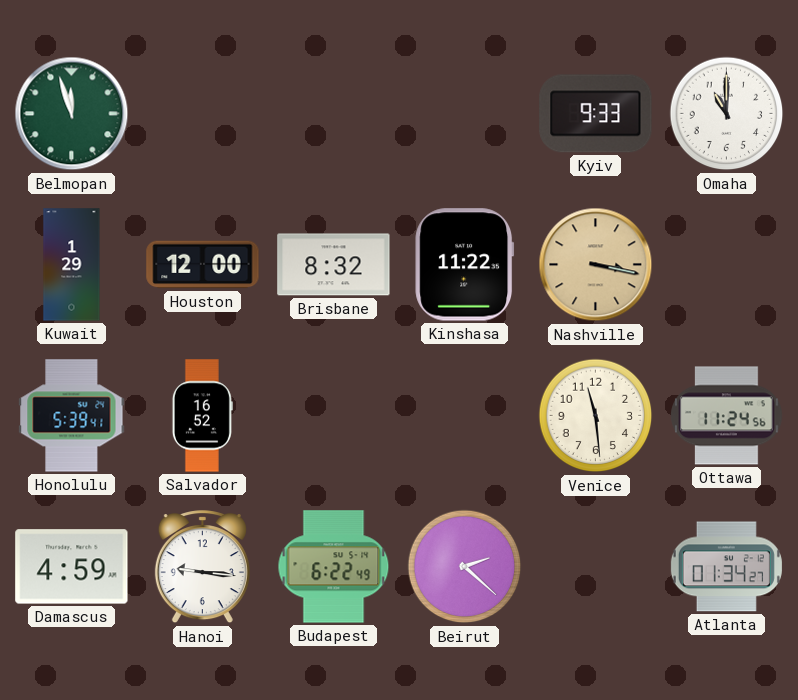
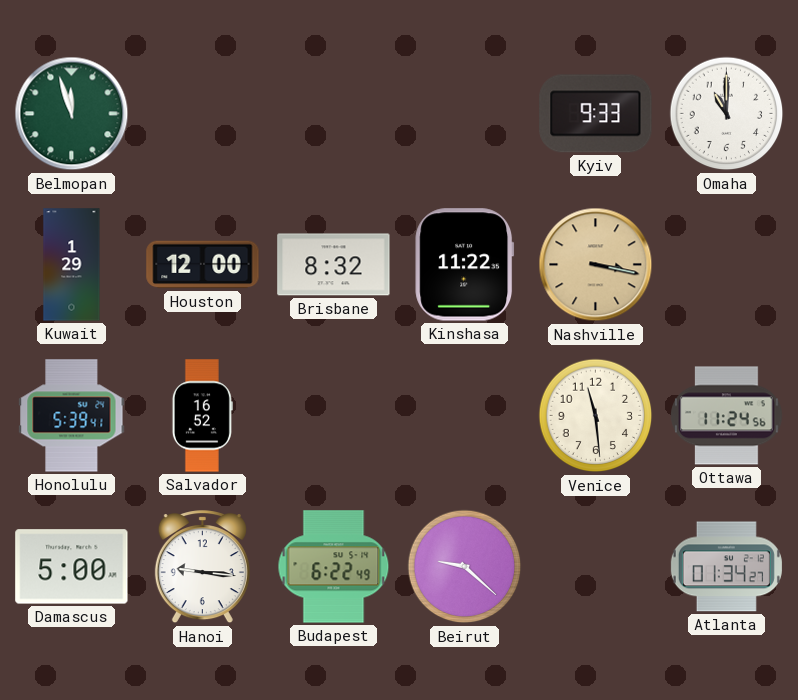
Damascus: 4:59 -> 5:00 (72, 567)
Beirut: 2:22 -> 9:22 (465, 567)
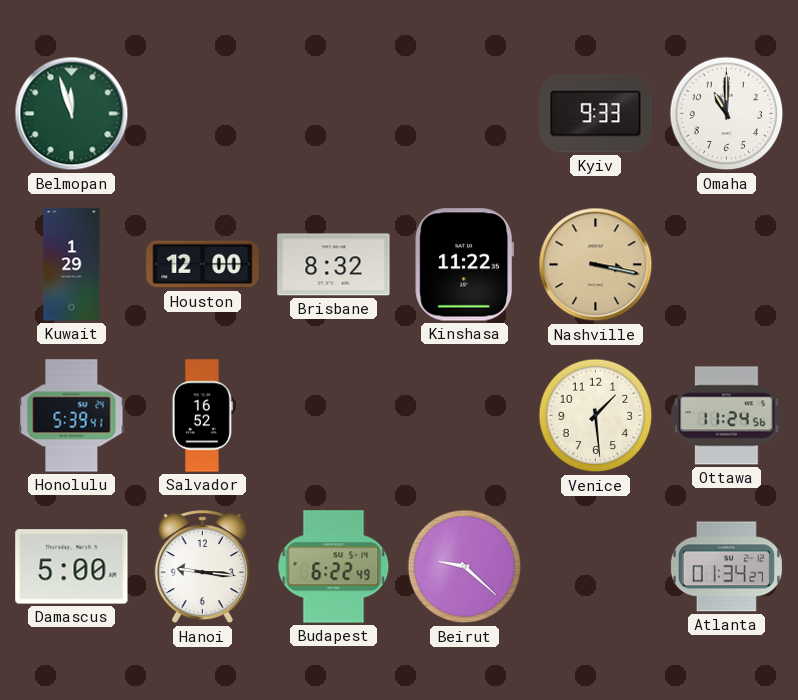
Venice: 11:29 -> 1:29 (596, 416)
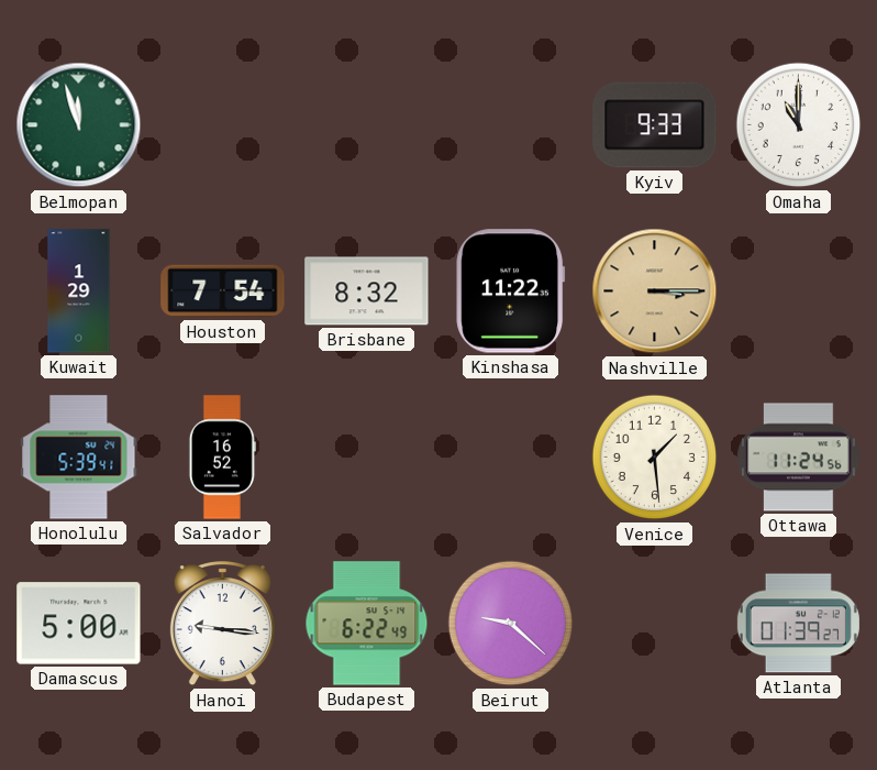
Houston: 12:00 -> 7:54 (223, 291)
Nashville: 3:17 -> 3:15 (655, 291)
Atlanta: 01:34 -> 01:39 (798, 624)
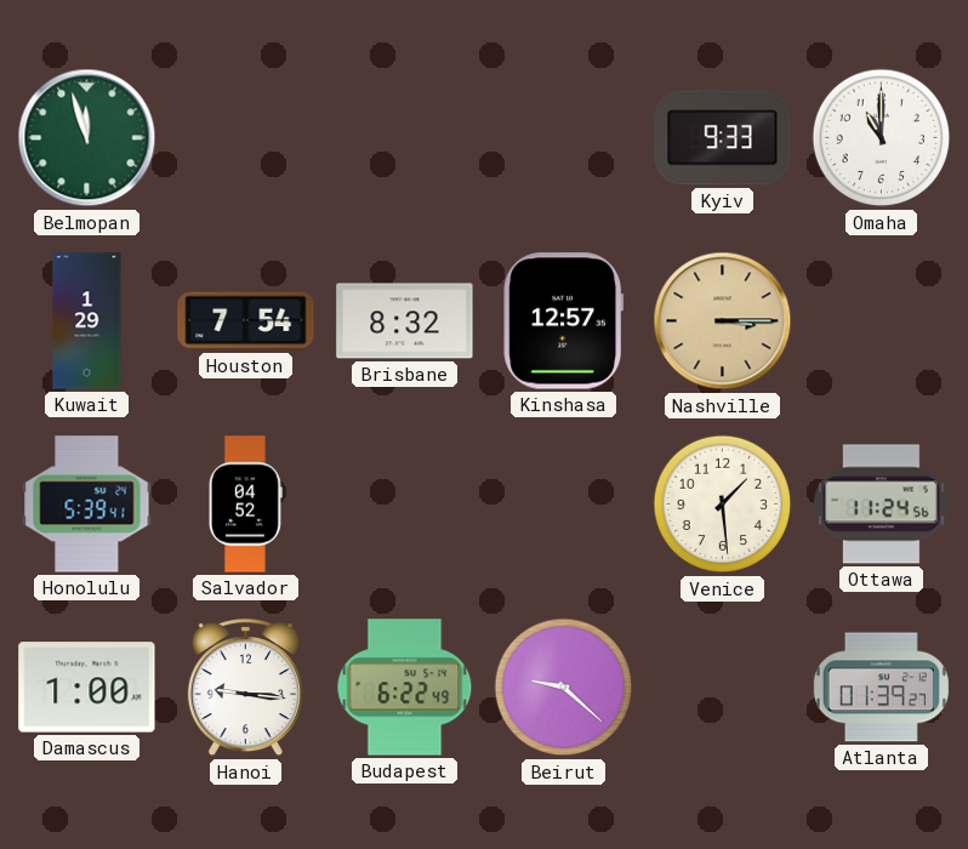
Kinshasa: 11:22 -> 12:57 (564, 321)
Salvador: 16:52 -> 04:52 (245, 505)
Damascus: 5:00 -> 1:00 (87, 688)
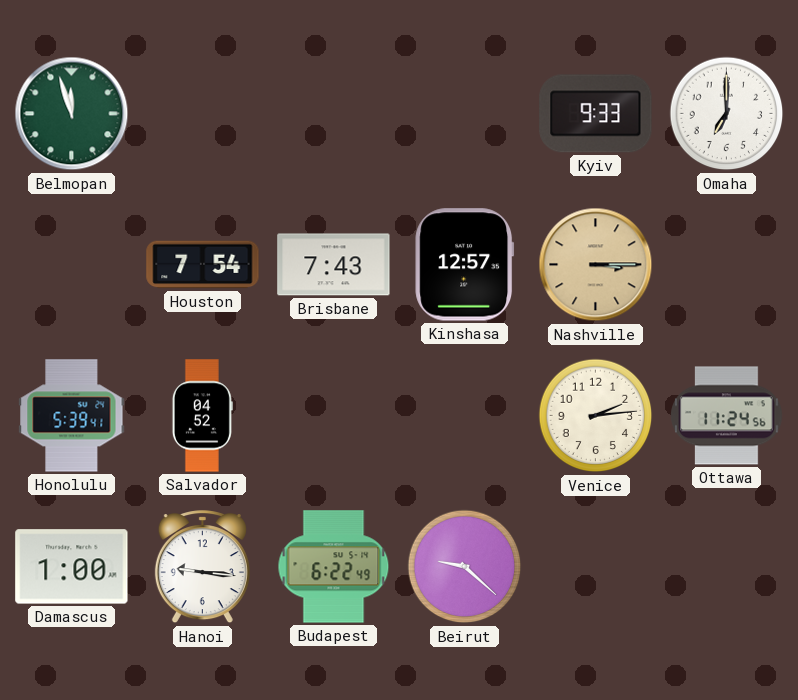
Omaha: 11:00 -> 7:00 (727, 114)
Kuwait: 1:29 -> none (87, 321)
Brisbane: 8:32 -> 7:43 (334, 265)
Venice: 1:29 -> 2:14 (596, 416)
Atlanta: 01:39 -> none (881, 688)
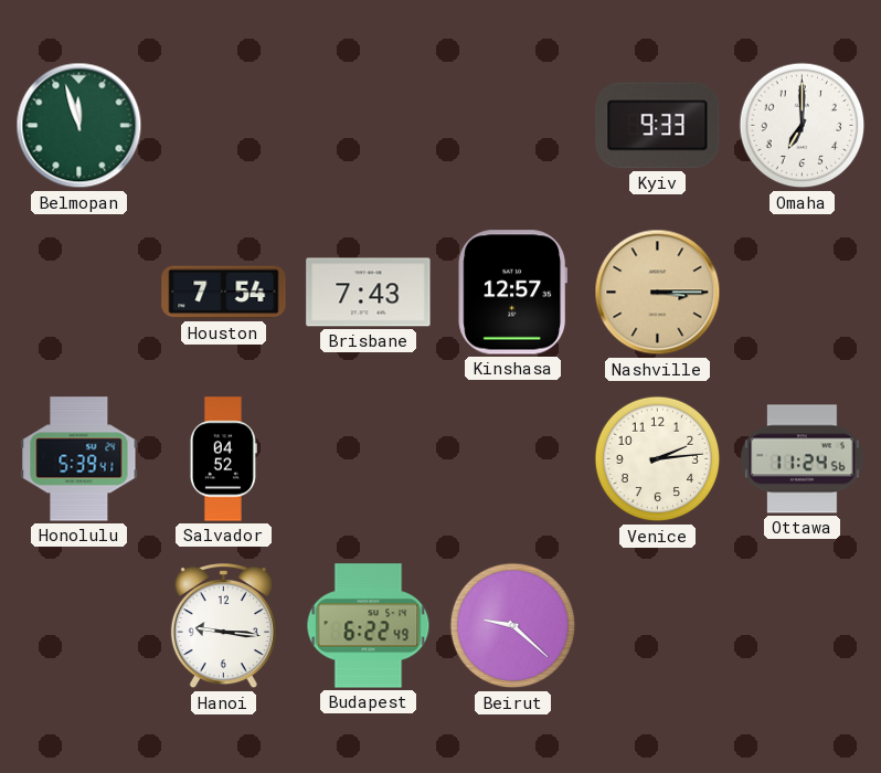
Damascus: 1:00 -> none (72, 567)
